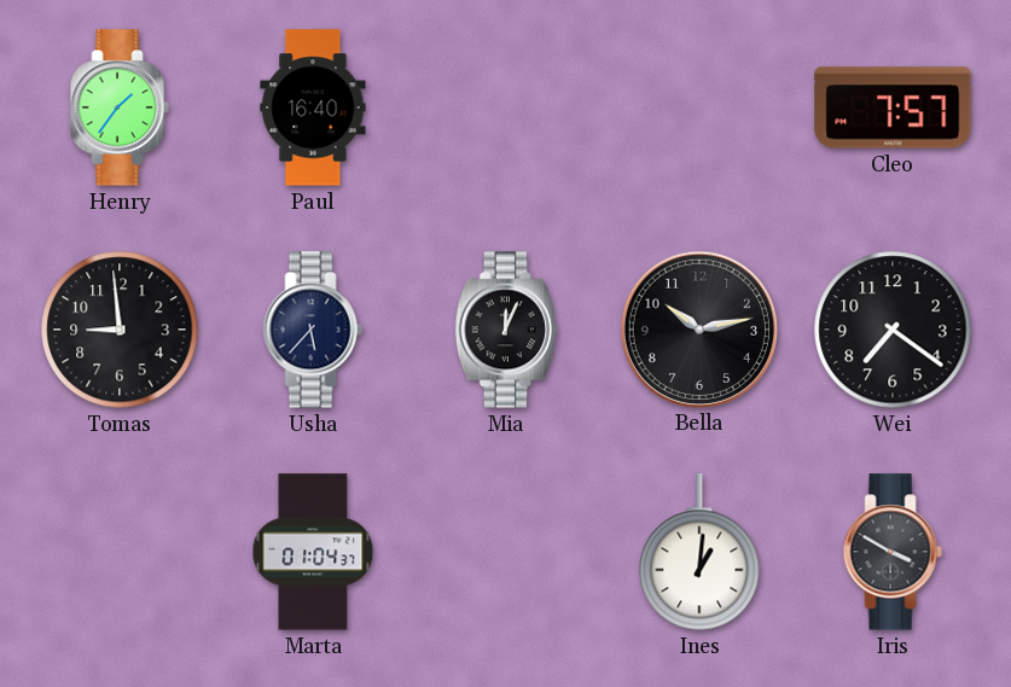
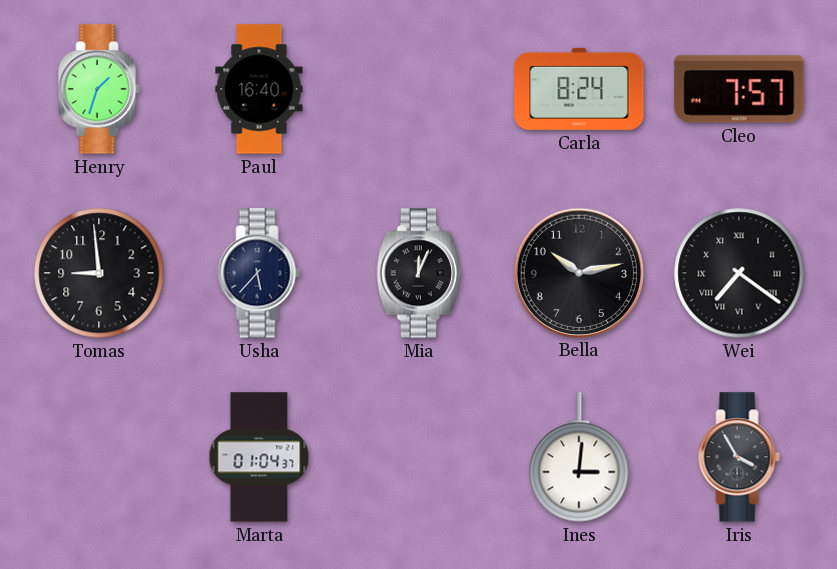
Henry: 1:36 -> 1:33 (99, 89)
Carla: none -> 8:24 (579, 89)
Wei numerals: Arabic -> Roman (739, 273)
Ines: 1:01 -> 3:01 (579, 457)
Iris: 3:50 -> 3:55 (739, 457)
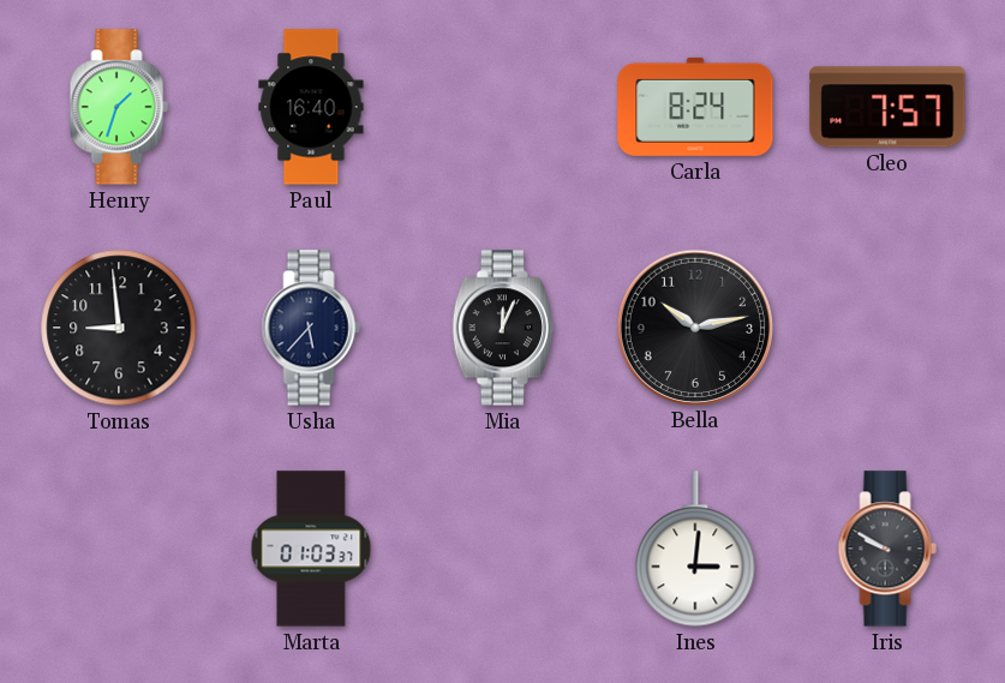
Wei: 7:21 -> none (739, 273)
Marta: 01:04 -> 01:03 (311, 549)
Iris: 3:55 -> 9:50 (887, 549)
